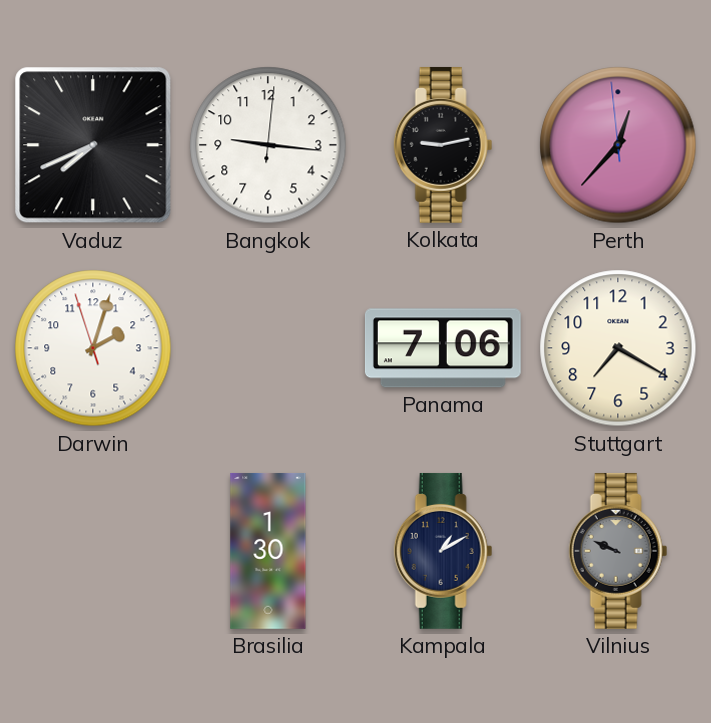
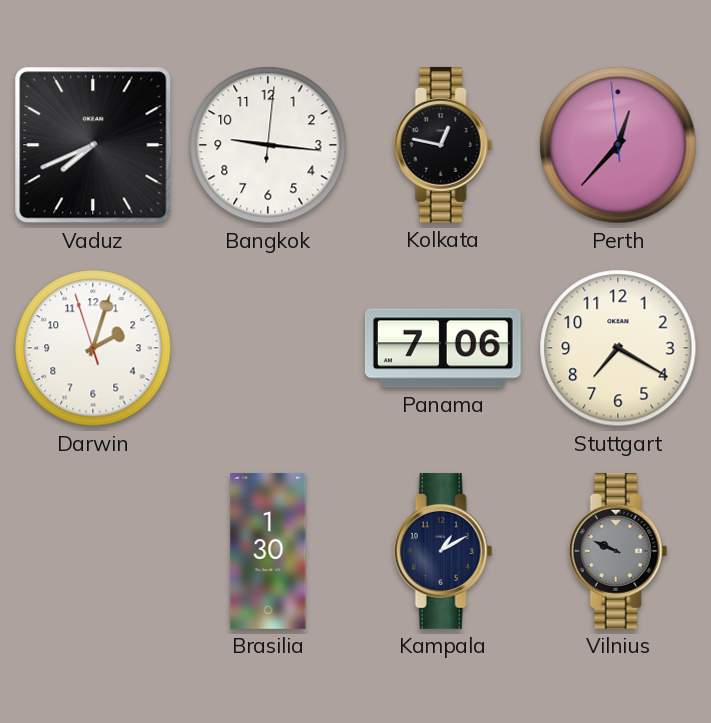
Kolkata: 9:13 -> 12:47 (443, 145)
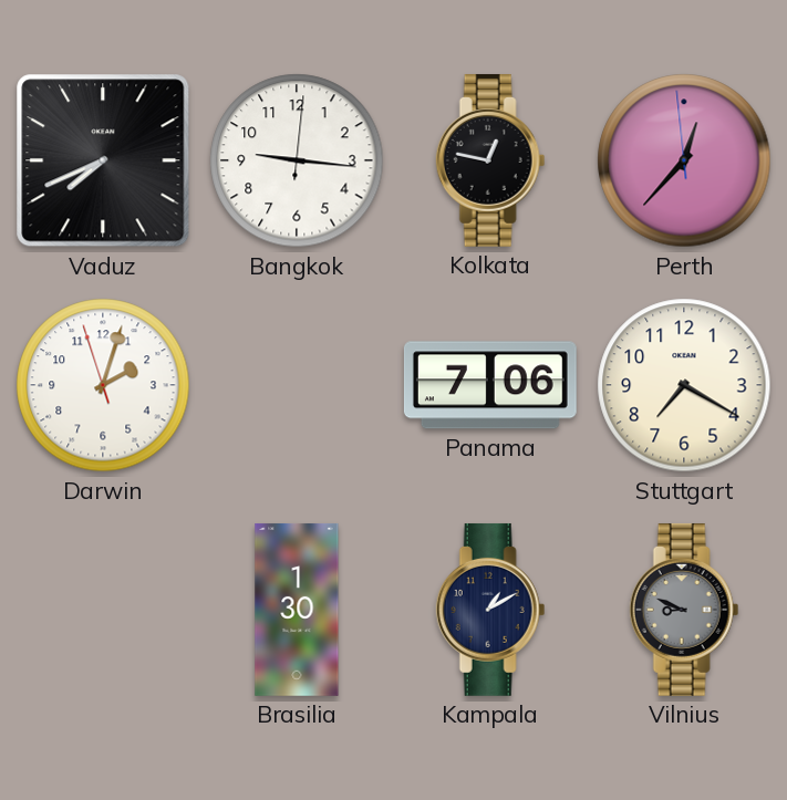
Vilnius: 9:49 -> 8:49 (684, 610)
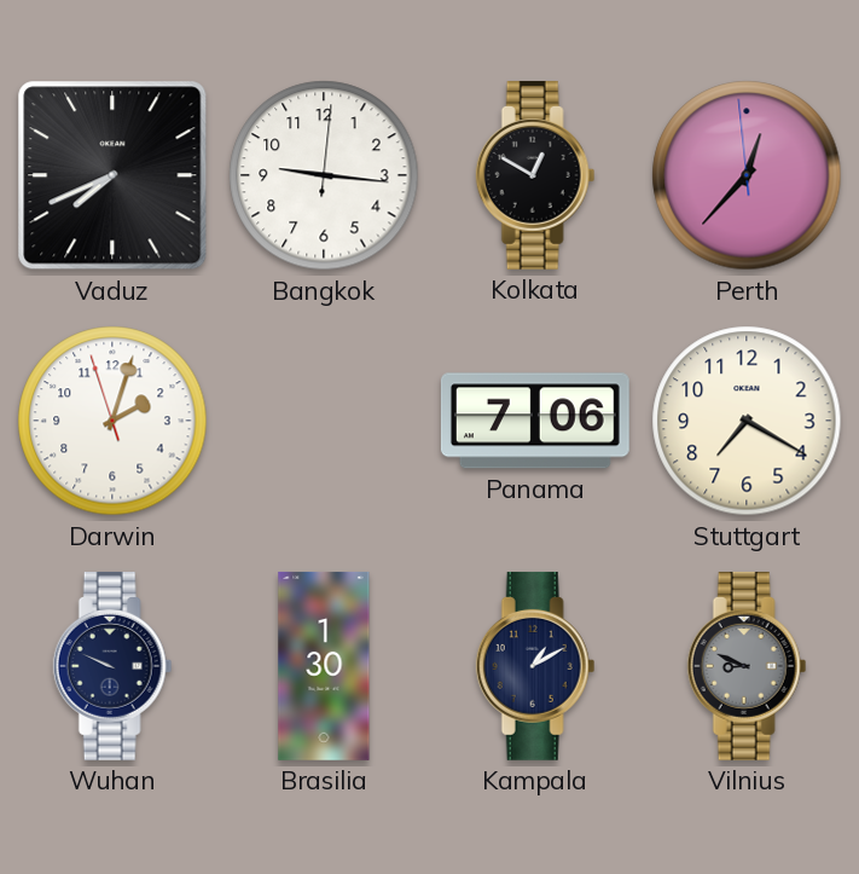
Kolkata: 12:47 -> 12:50 (535, 175)
Wuhan: none -> 9:49 (112, 666)
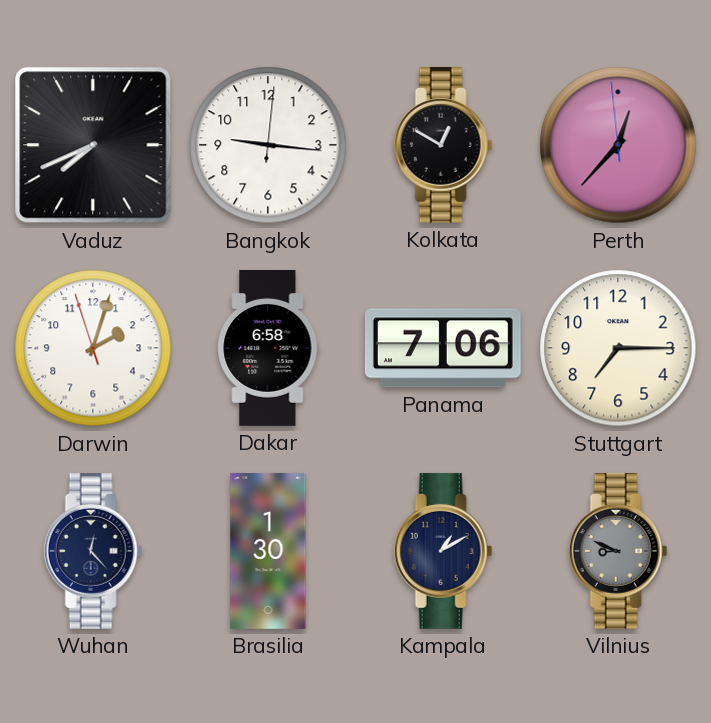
Dakar: none -> 6:58 (268, 349)
Stuttgart: 7:20 -> 7:15 (618, 348)
Wuhan: 9:49 -> 12:23 (93, 551)
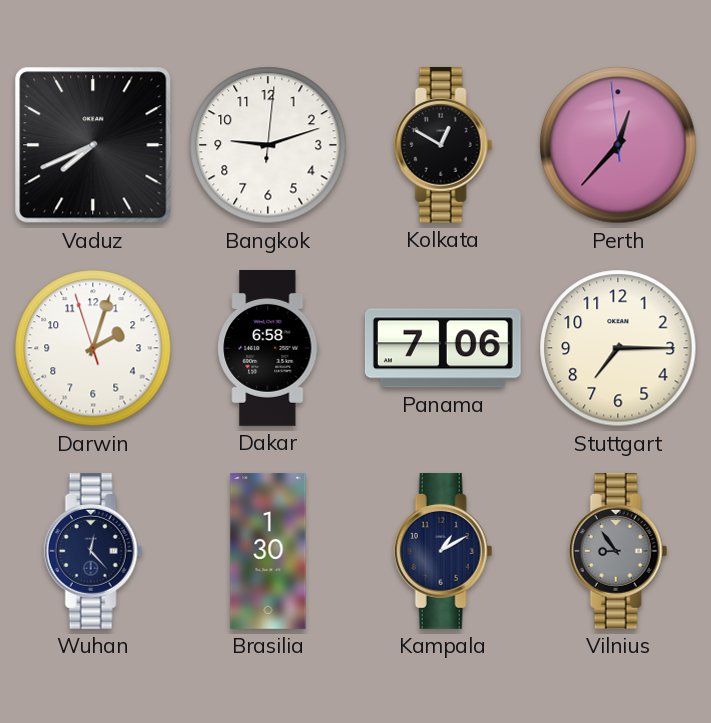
Bangkok: 9:16 -> 9:12 (268, 145)
Vilnius: 8:49 -> 8:54 (618, 551)
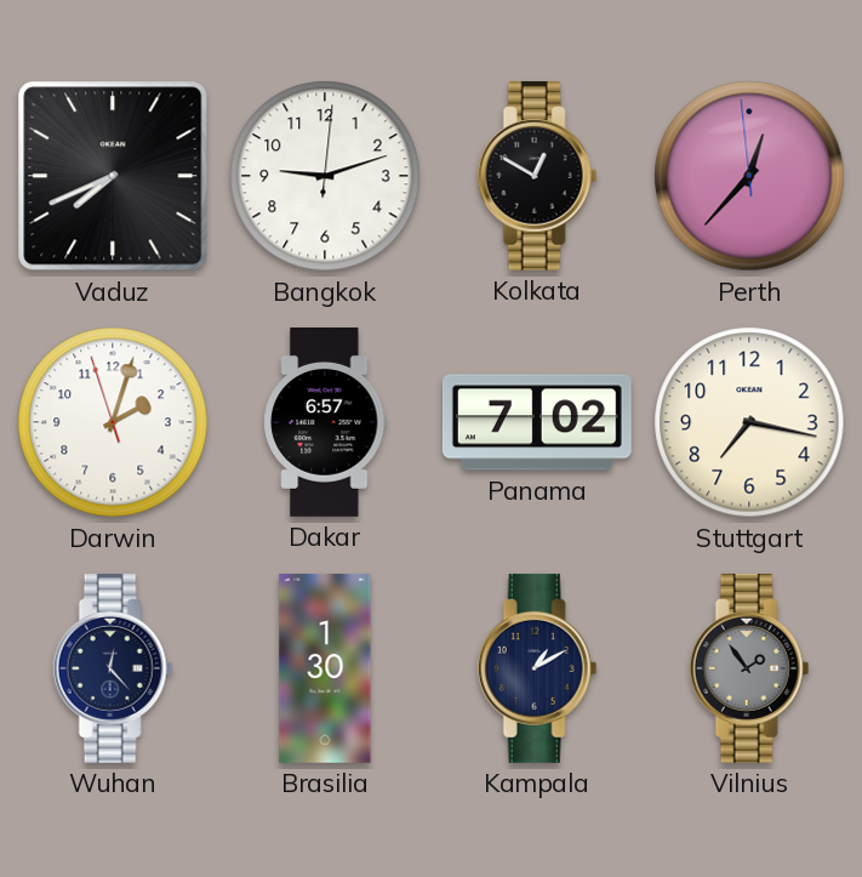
Dakar: 6:58 -> 6:57 (325, 423)
Panama: 7:06 -> 7:02 (537, 422)
Stuttgart: 7:15 -> 7:17 (749, 422)
Vilnius: 8:54 -> 1:54 (749, 668)
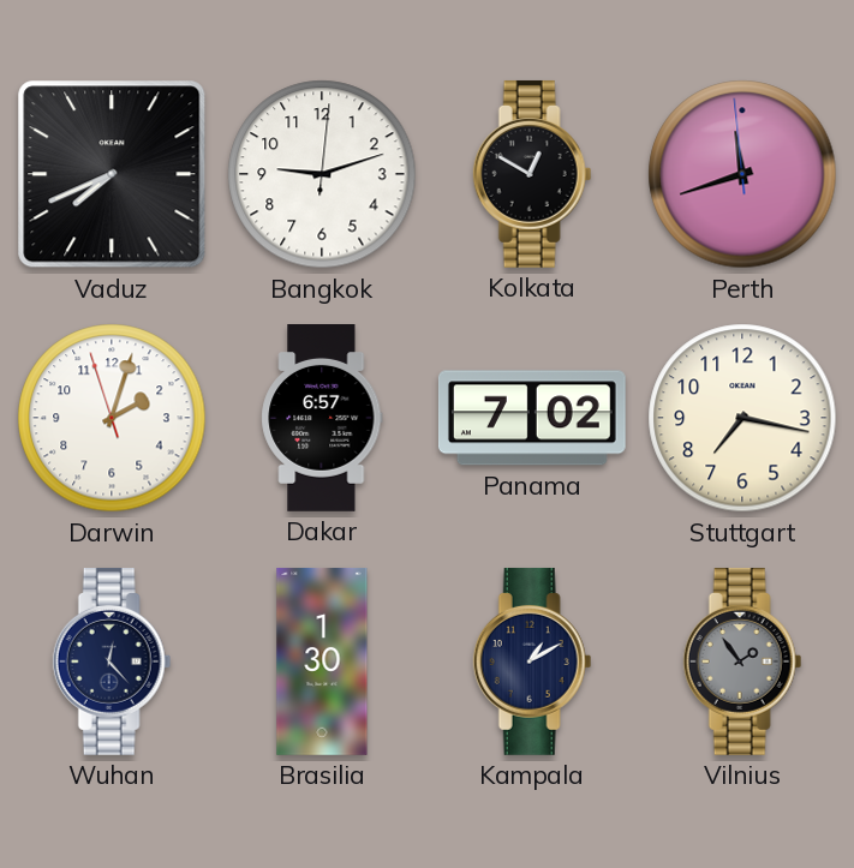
Perth: 12:36 -> 11:41 (742, 174)
